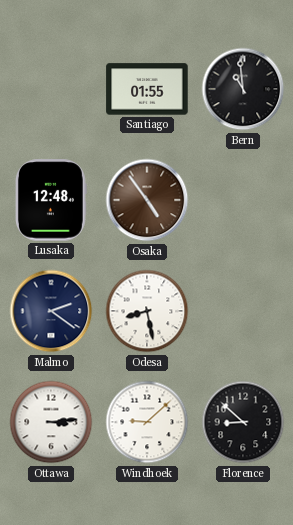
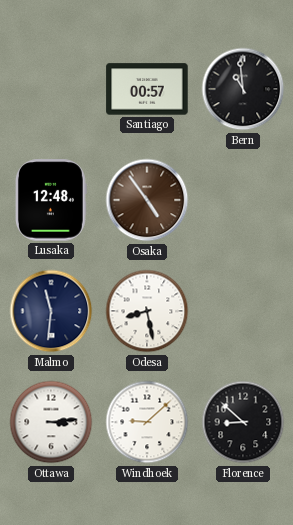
Santiago: 01:55 -> 00:57 (147, 89)
Malmo: 2:21 -> 11:31 (51, 311)
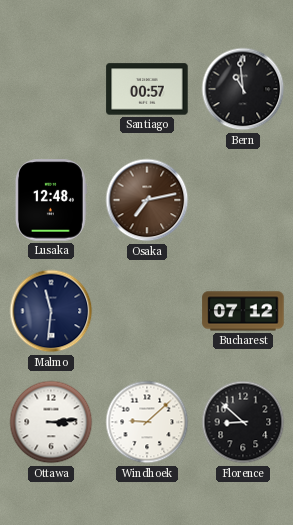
Osaka: 4:54 -> 7:13 (147, 200)
Odesa: 8:28 -> none (147, 311)
Bucharest: none -> 07:12 (243, 311)
